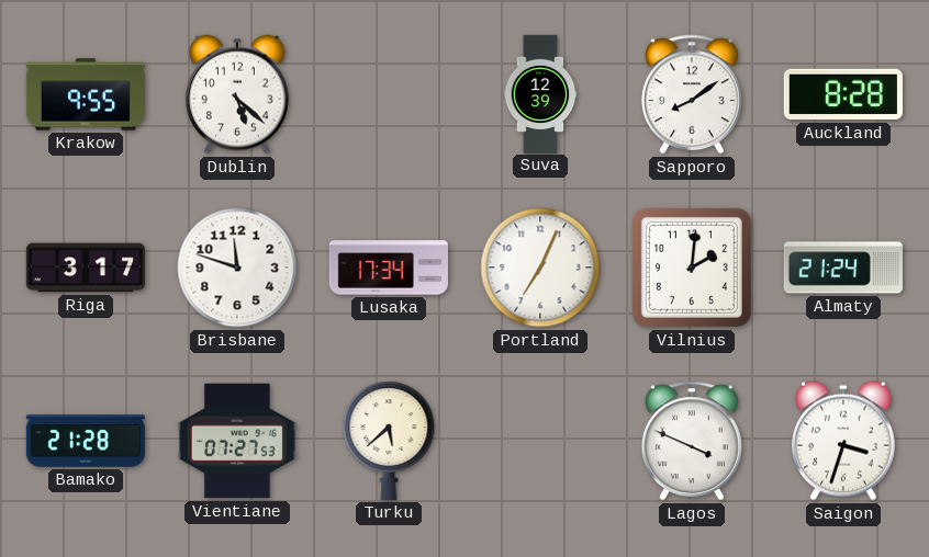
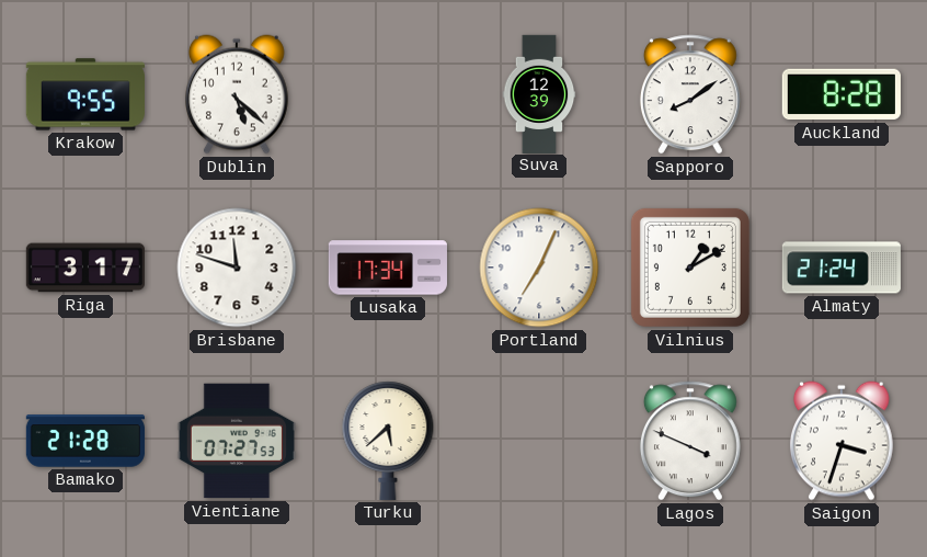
Vilnius: 2:01 -> 1:10 (690, 268)
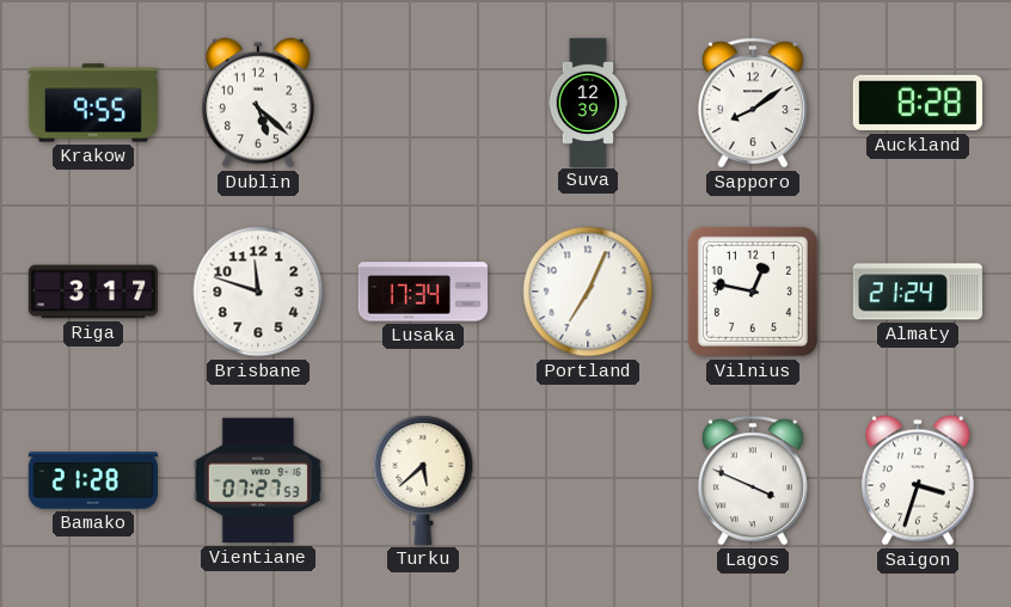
Vilnius: 1:10 -> 12:47 (753, 292)
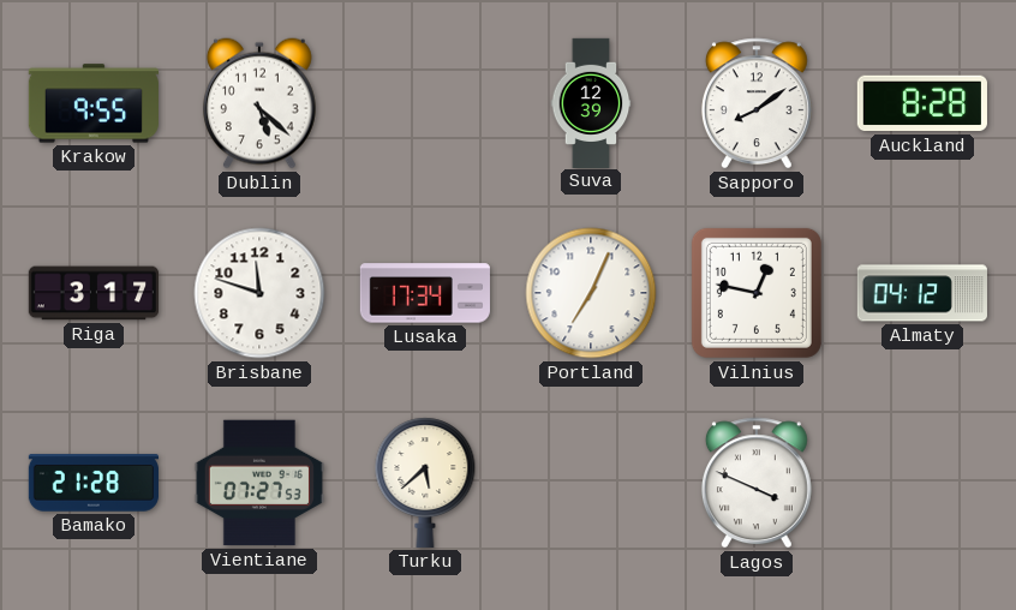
Almaty: 21:24 -> 04:12 (922, 293)
Saigon: 3:33 -> none (918, 480)
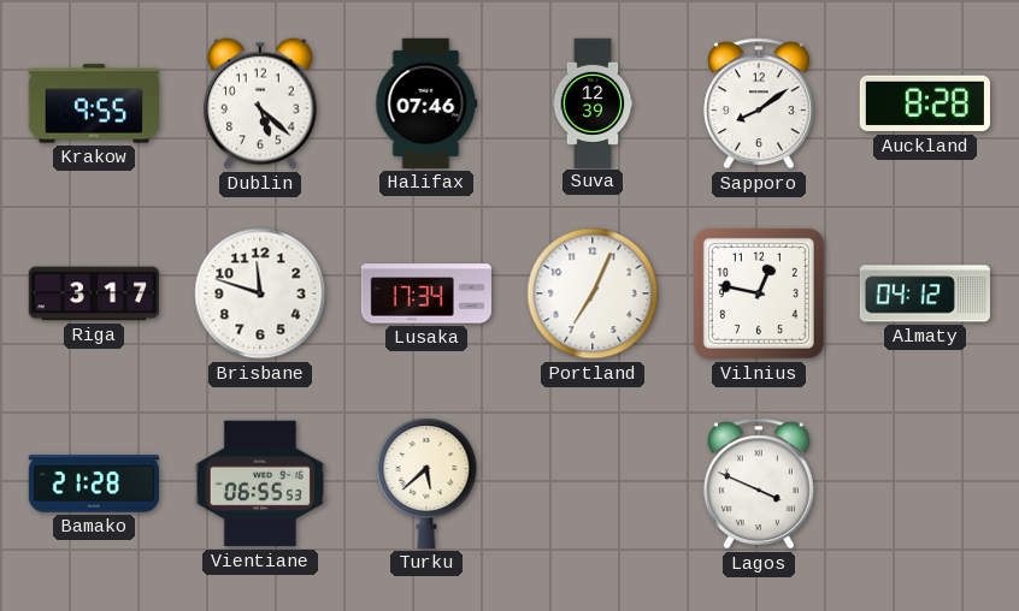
Halifax: none -> 07:46 (426, 103)
Vientiane: 07:27 -> 06:55 (260, 484)
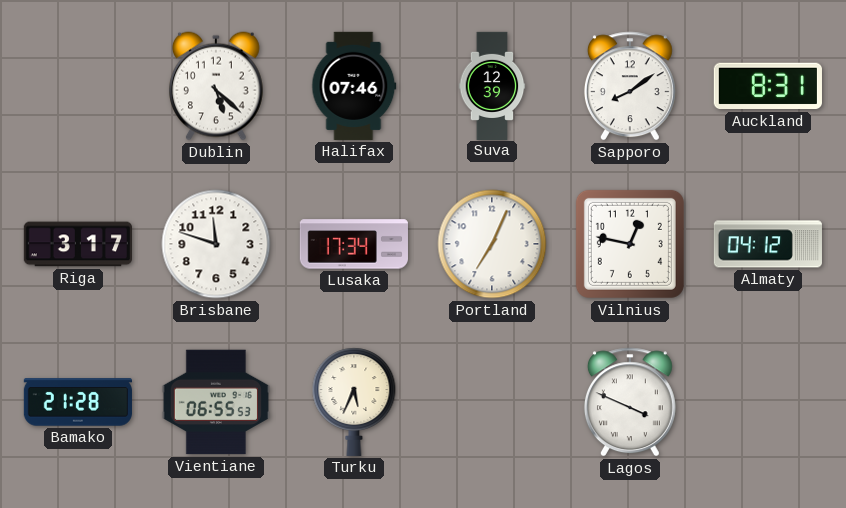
Krakow: 9:55 -> none (94, 103)
Auckland: 8:28 -> 8:31 (768, 86)
Turku: 5:38 -> 5:34 (354, 402)
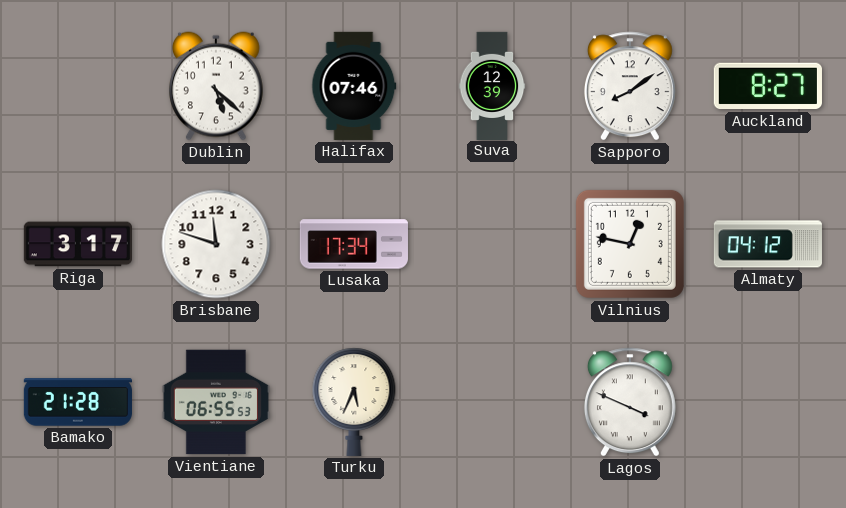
Auckland: 8:31 -> 8:27 (768, 86)
Portland: 7:04 -> none (492, 244)
